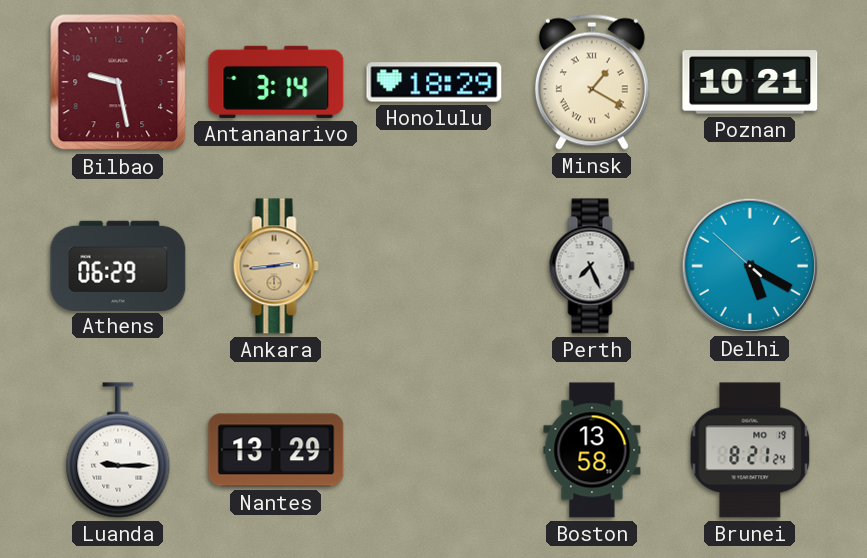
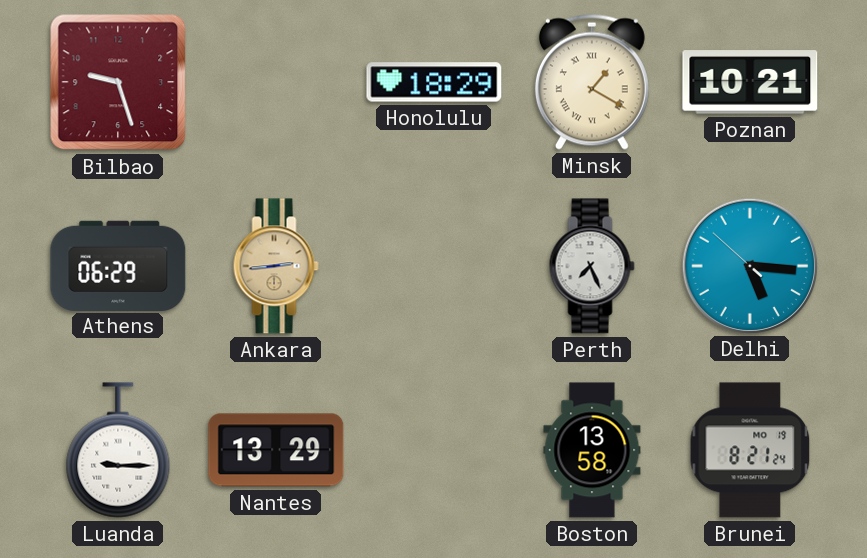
Bilbao: 9:28 -> 9:27 (118, 82)
Antananarivo: 3:14 -> none (276, 82)
Delhi: 5:19 -> 5:15 (749, 265)
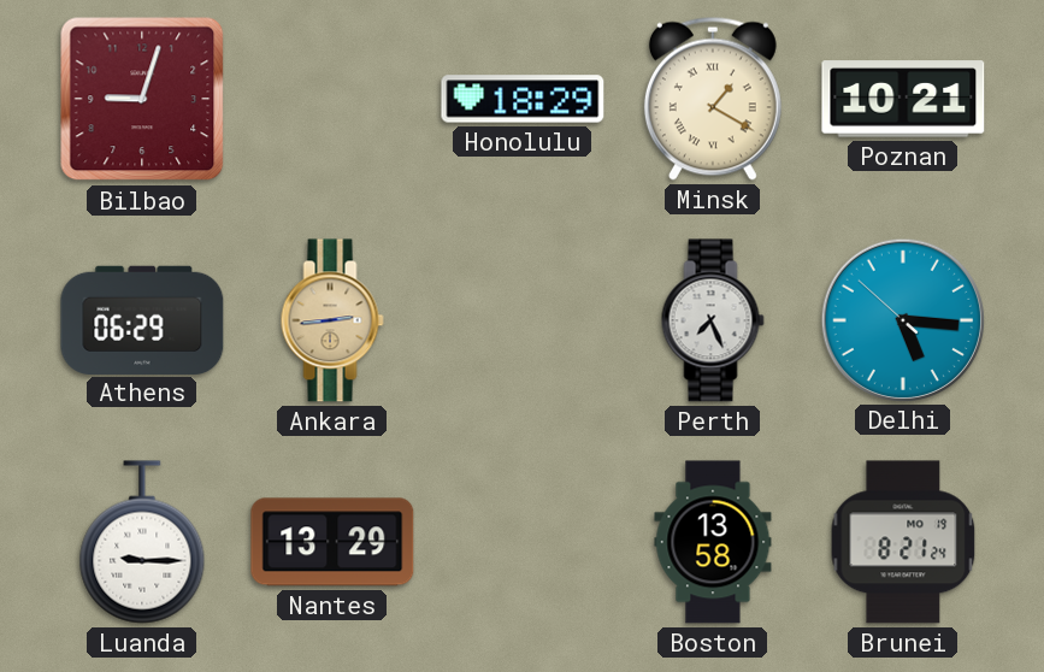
Bilbao: 9:27 -> 9:03 (142, 99)
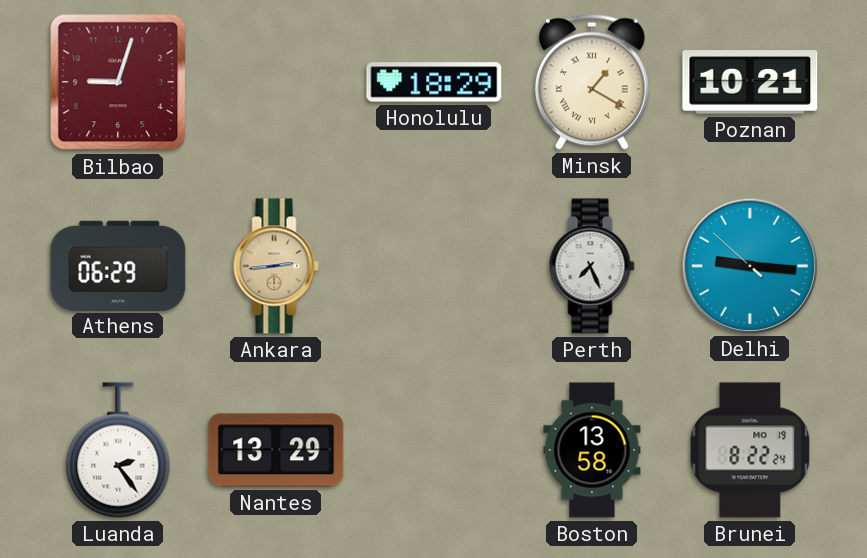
Delhi: 5:15 -> 9:15 (749, 265)
Luanda: 9:15 -> 2:24 (118, 450)
Brunei: 8:21 -> 8:22 (750, 450)
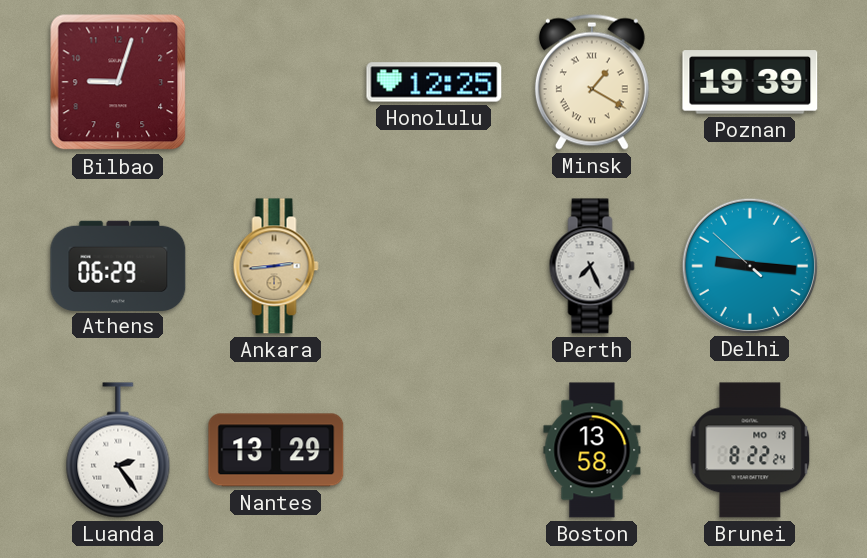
Honolulu: 18:29 -> 12:25 (434, 82)
Poznan: 10:21 -> 19:39 (750, 82)
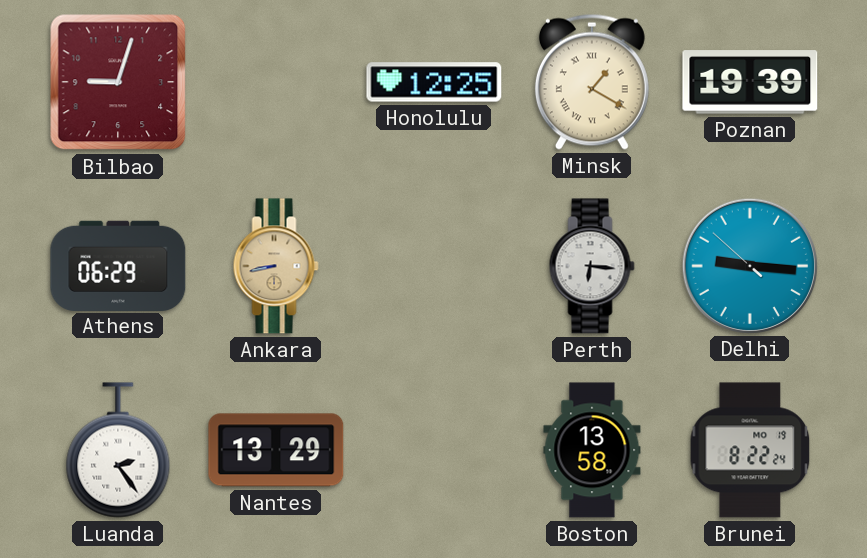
Ankara: 2:44 -> 8:43 (276, 266)
Perth: 7:26 -> 6:16 (592, 266)
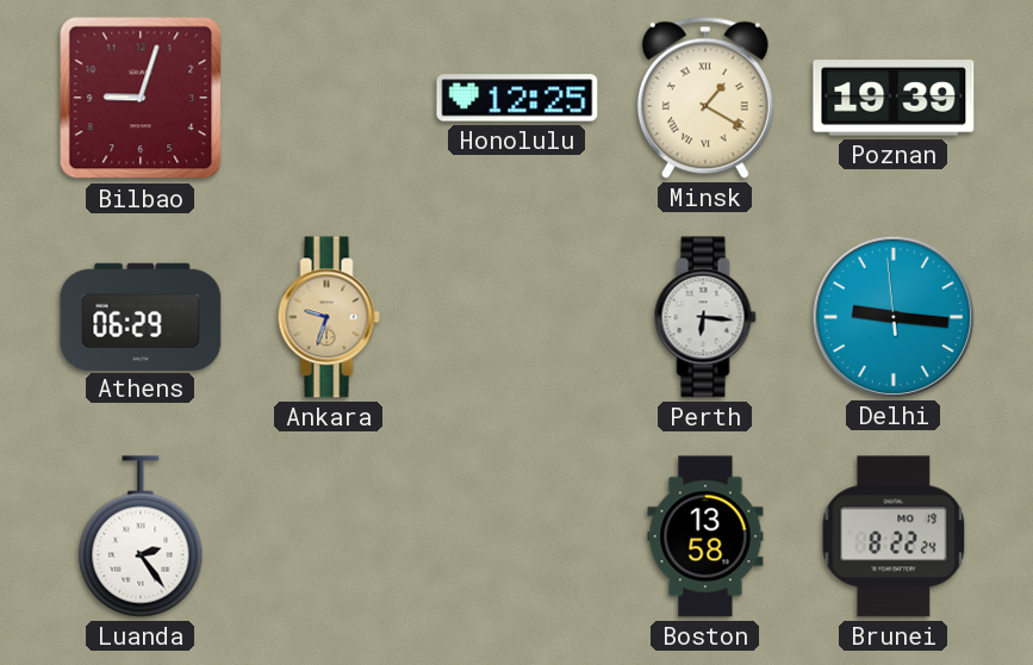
Ankara: 8:43 -> 9:33 (329, 317)
Delhi: 9:15:52 -> 9:15:59 (892, 316)
Nantes: 13:29 -> none (276, 450)
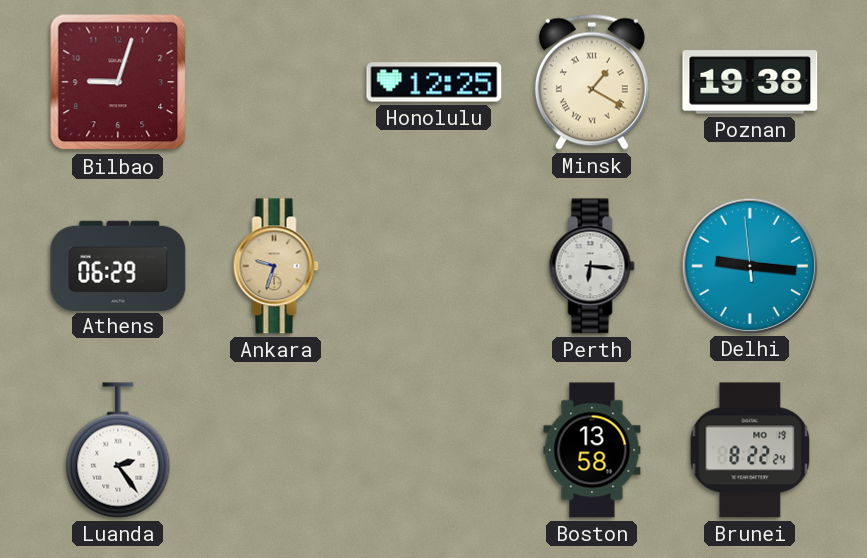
Poznan: 19:39 -> 19:38 (750, 82)
